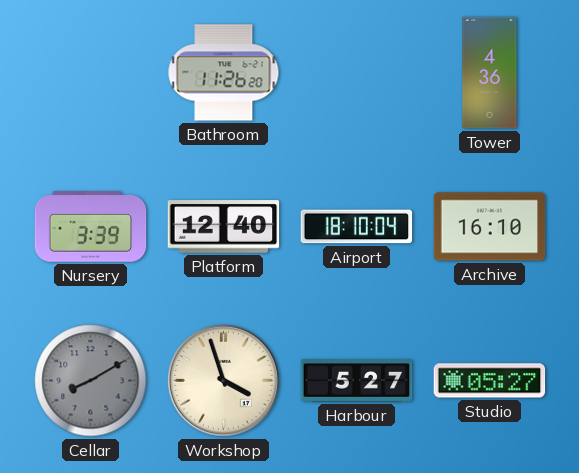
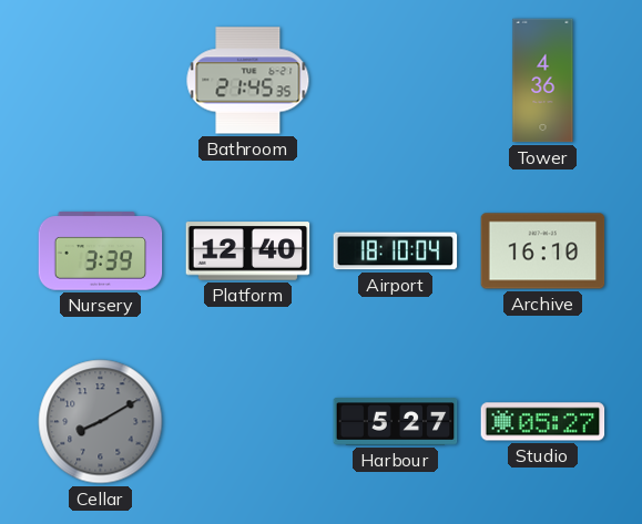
Bathroom: 11:26 -> 21:45 (248, 81)
Workshop: 3:57 -> none (223, 380)
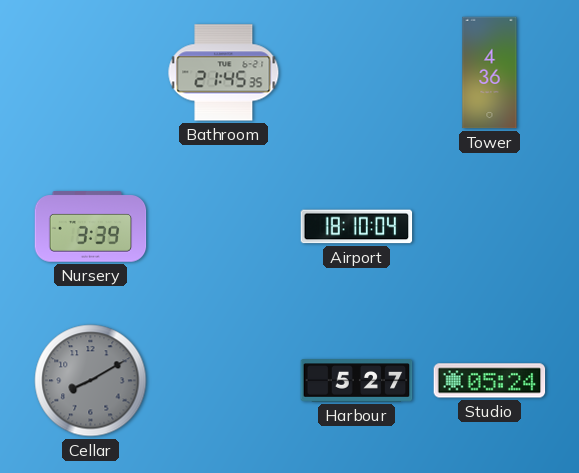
Platform: 12:40 -> none (248, 251)
Archive: 16:10 -> none (543, 251)
Studio: 05:27 -> 05:24 (490, 381)
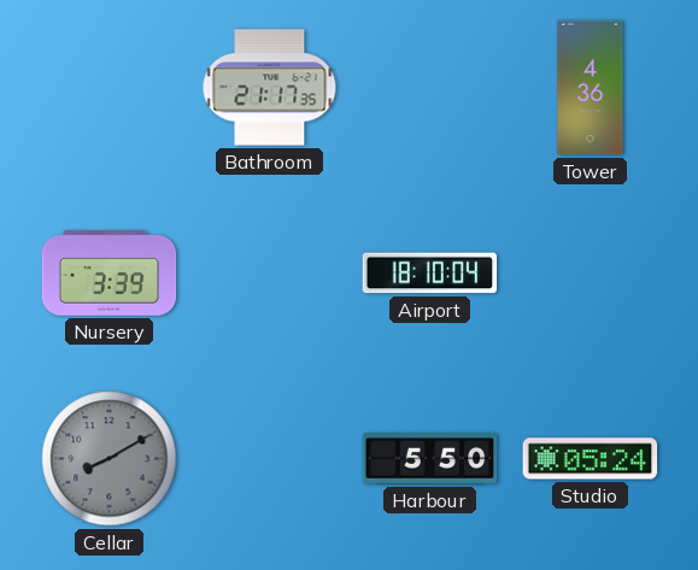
Bathroom: 21:45 -> 21:17 (270, 88)
Harbour: 5:27 -> 5:50 (430, 459)
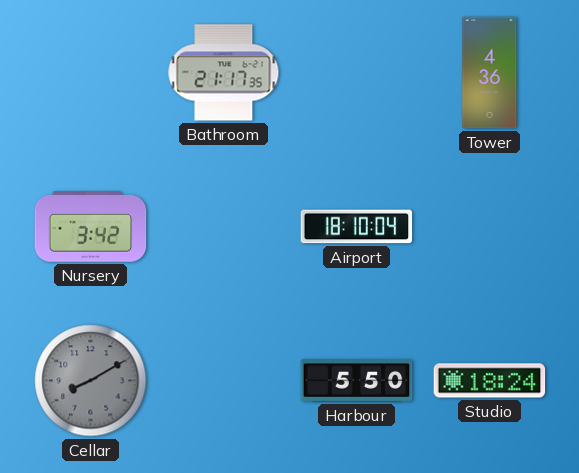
Nursery: 3:39 -> 3:42 (91, 227)
Studio: 05:24 -> 18:24 (490, 381)
